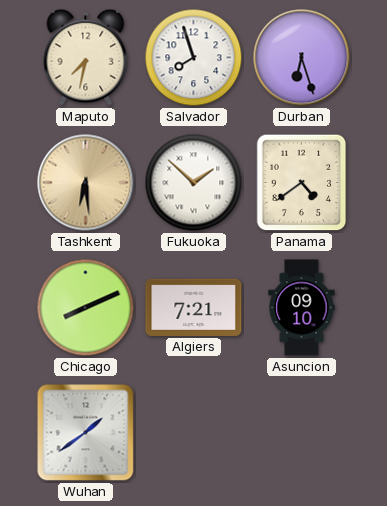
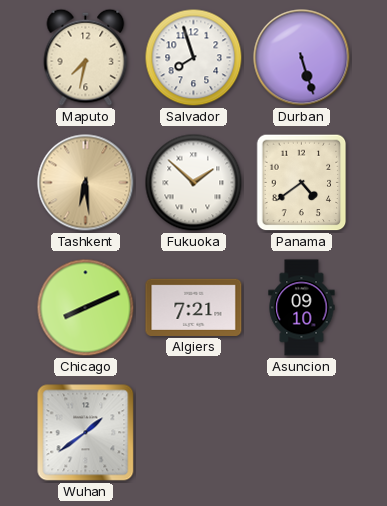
Durban: 6:27 -> 5:27 (302, 58)
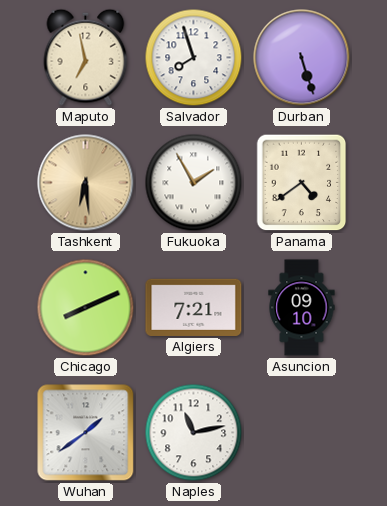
Maputo: 7:32 -> 6:58 (86, 57)
Fukuoka: 1:52 -> 1:55 (194, 183)
Naples: none -> 11:13 (194, 433)
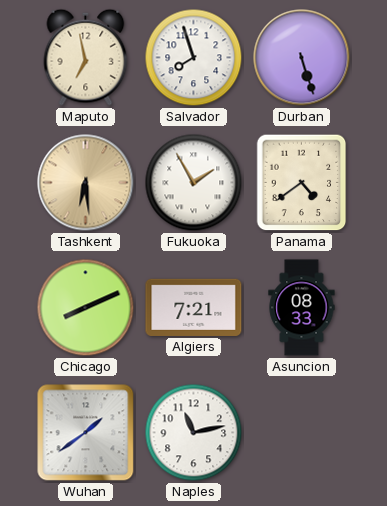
Asuncion: 09:10 -> 08:33 (302, 308)
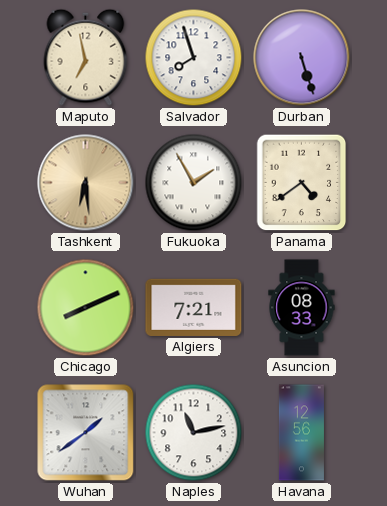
Havana: none -> 12:56 (301, 433)
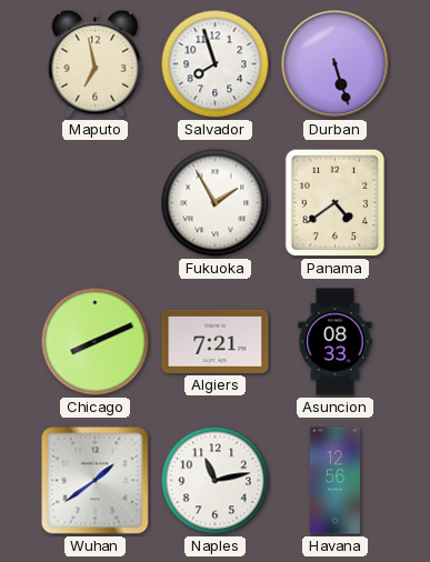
Tashkent: 6:29 -> none (86, 183)
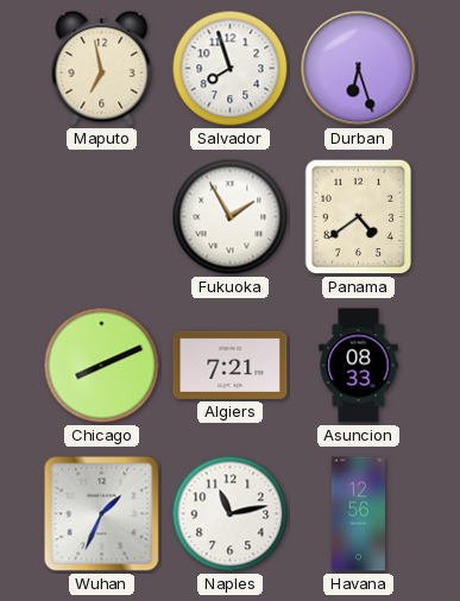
Durban: 5:27 -> 6:27 (359, 69)
Wuhan: 1:39 -> 1:34 (102, 514)
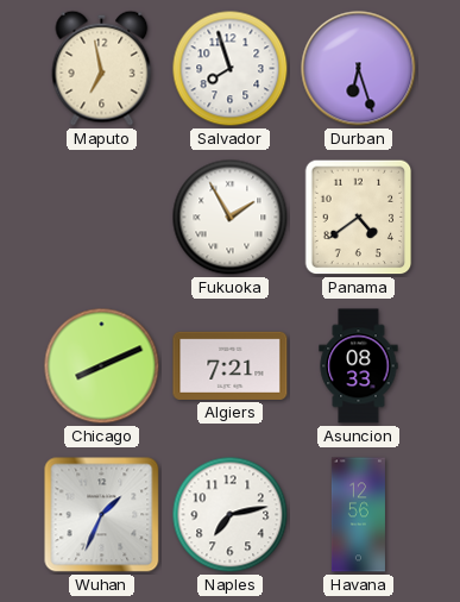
Naples: 11:13 -> 7:13 (231, 515)
